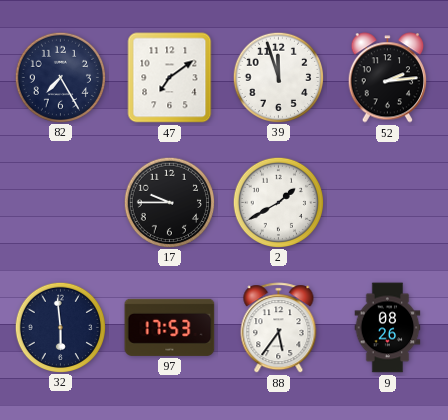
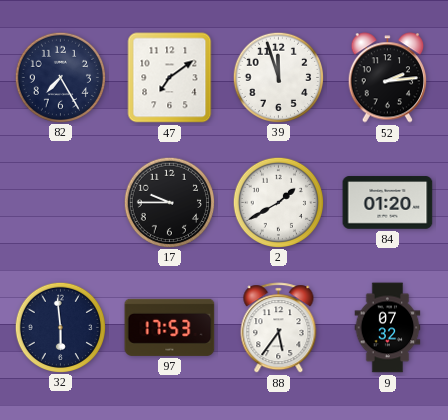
84: none -> 01:20 (388, 203)
9: 08:26 -> 07:32 (388, 328)
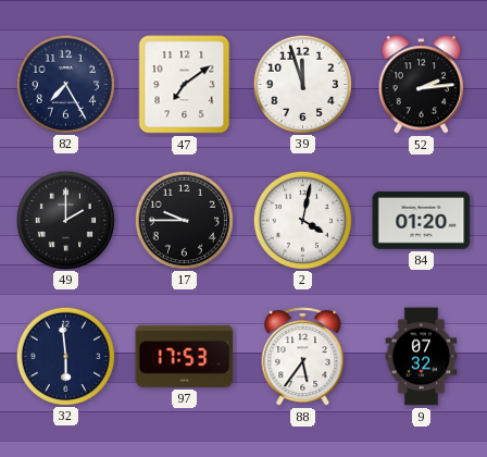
49: none -> 2:00 (65, 220)
2: 1:40 -> 4:02 (302, 220)
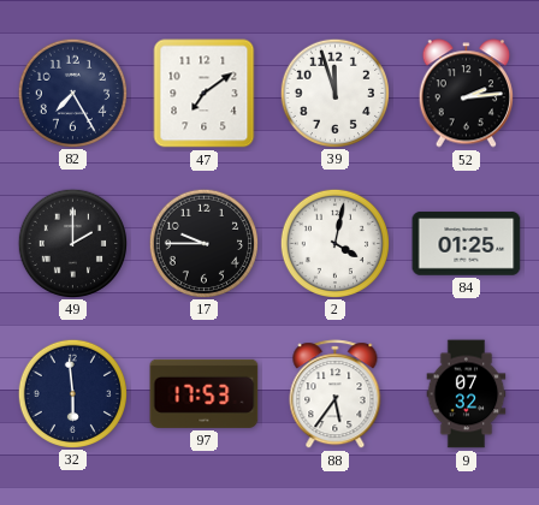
84: 01:20 -> 01:25 (467, 244)
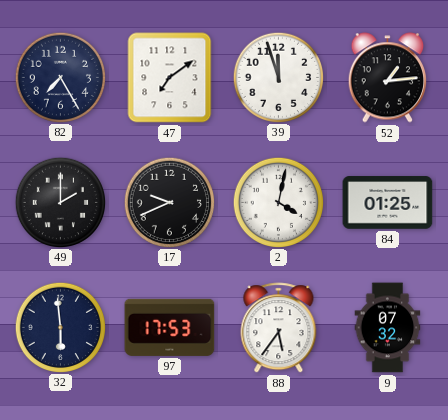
52: 2:14 -> 1:14 (387, 78)
17: 9:45 -> 9:41 (169, 202)
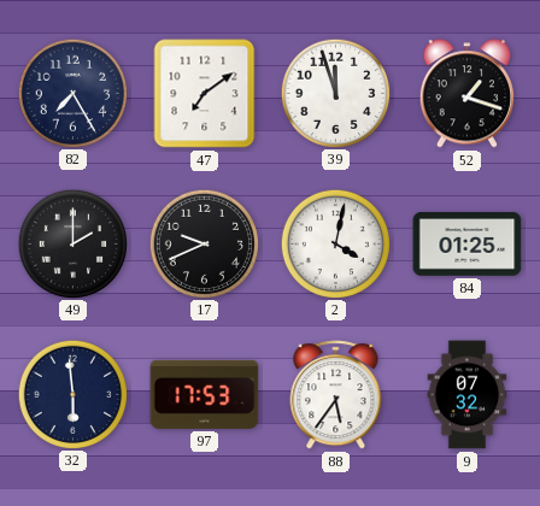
52: 1:14 -> 1:18 (466, 94)
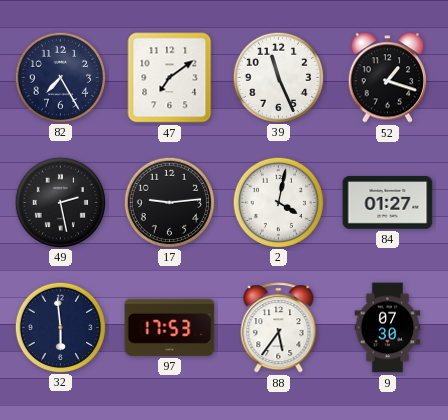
39: 11:57 -> 11:26 (278, 77)
49: 2:00 -> 2:28 (60, 202)
17: 9:41 -> 9:14 (169, 202)
84: 01:25 -> 01:27 (388, 203)
9: 07:32 -> 07:30 (388, 328)
